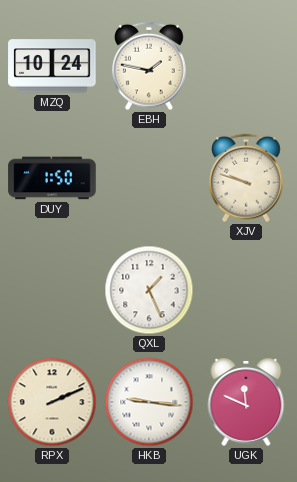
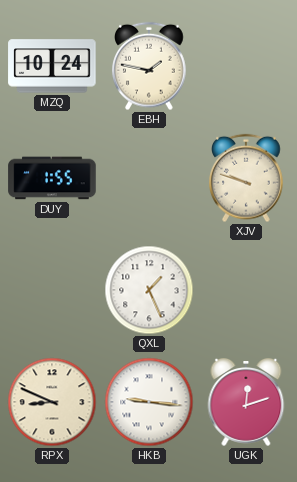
DUY: 1:50 -> 1:55 (52, 178)
RPX: 2:11 -> 8:49 (52, 402)
UGK: 11:49 -> 12:12 (246, 403)
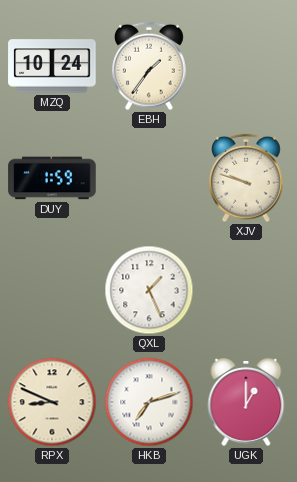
EBH: 1:47 -> 1:36 (150, 66)
DUY: 1:55 -> 1:59 (52, 178)
HKB: 9:16 -> 7:12 (149, 402)
UGK: 12:12 -> 1:00 (246, 403)
